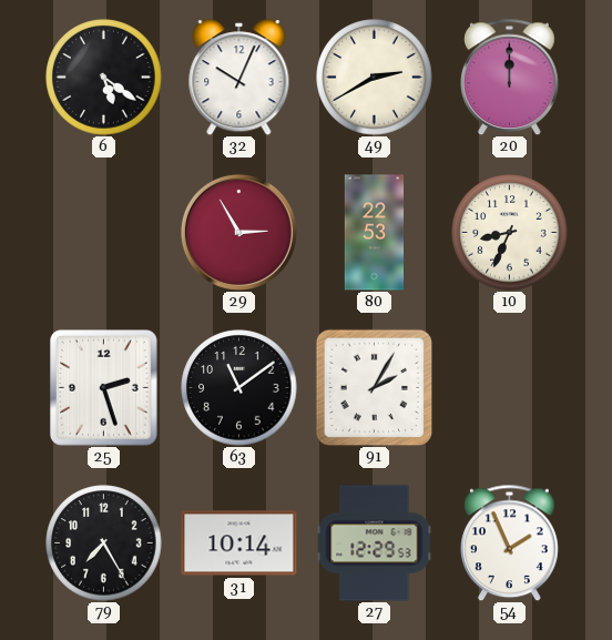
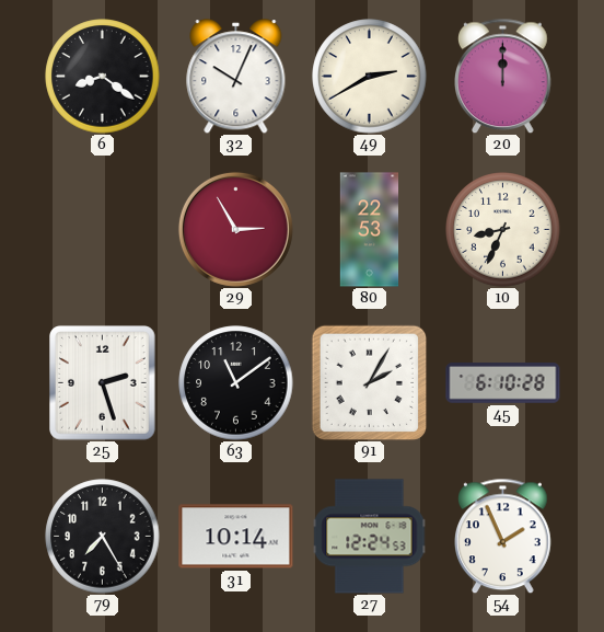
6: 5:21 -> 8:21 (103, 77)
45: none -> 6:10 (503, 383)
27: 12:29 -> 12:24 (370, 537)
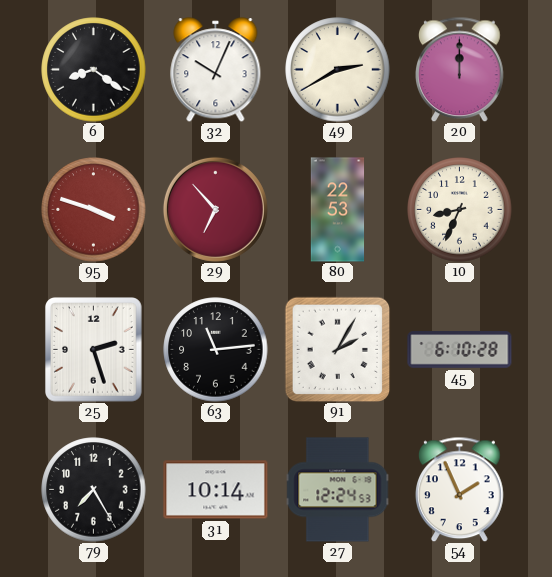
95: none -> 3:48 (94, 210)
29: 2:55 -> 6:53 (215, 209)
63: 11:09 -> 11:14 (216, 350)
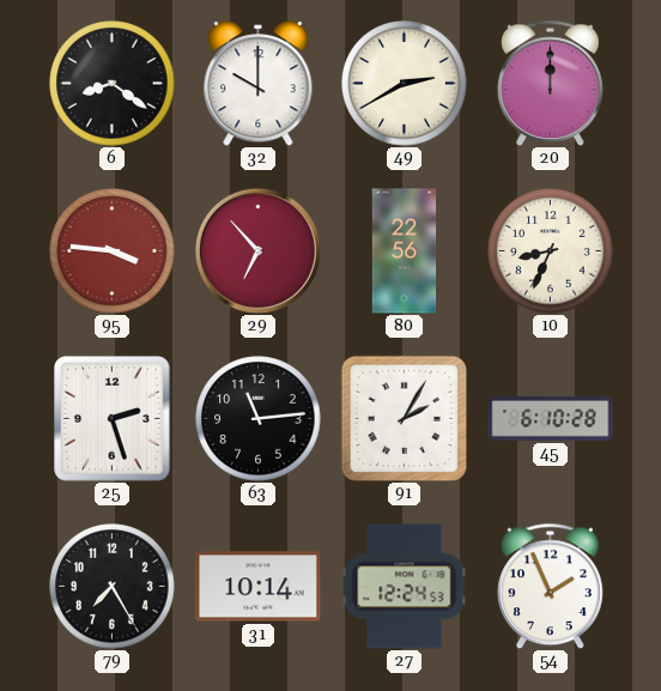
32: 10:04 -> 10:00 (259, 84)
95: 3:48 -> 3:46 (113, 251)
80: 22:53 -> 22:56 (405, 251)
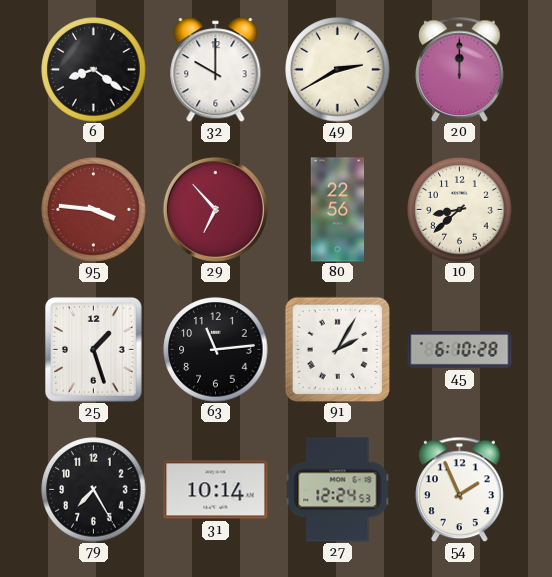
10: 8:34 -> 8:38 (460, 210)
25: 2:27 -> 1:27 (94, 350)
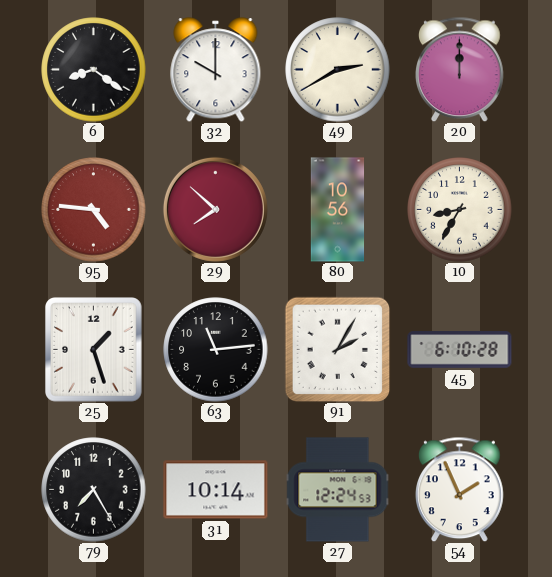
95: 3:46 -> 4:46 (94, 210)
29: 6:53 -> 7:52 (215, 209)
80: 22:56 -> 10:56 (338, 210)
10: 8:38 -> 8:35 (460, 210)
